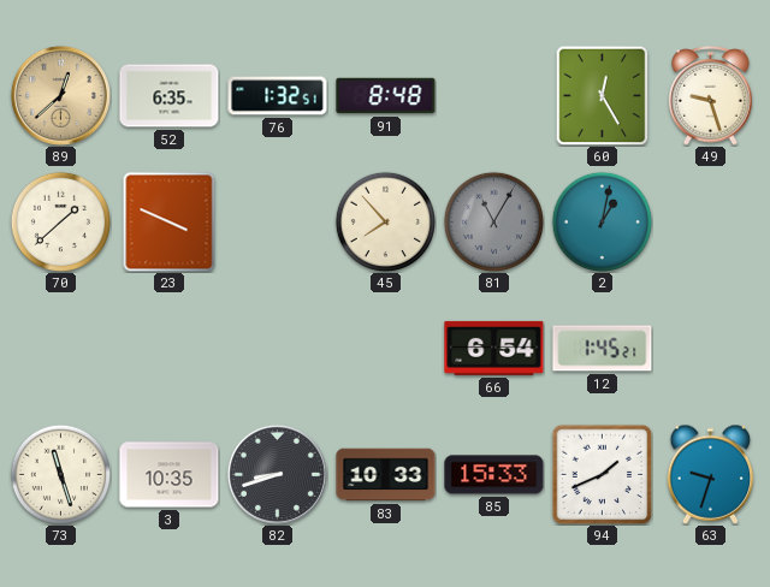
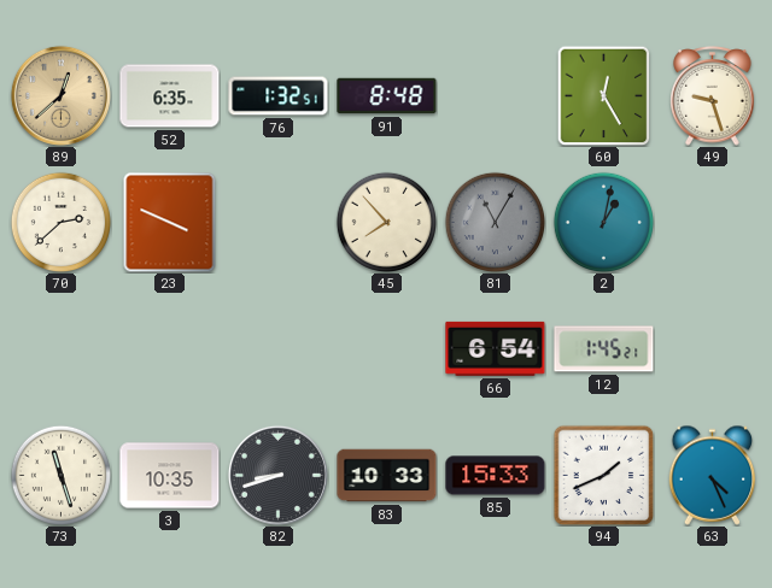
70: 1:38 -> 2:38 (60, 222)
63: 9:33 -> 4:26 (713, 475)
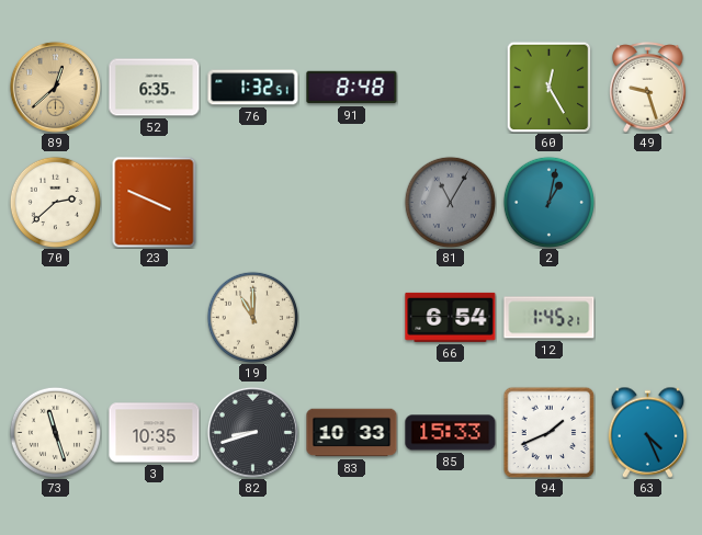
45: 7:53 -> none (386, 222)
19: none -> 11:00 (252, 317)
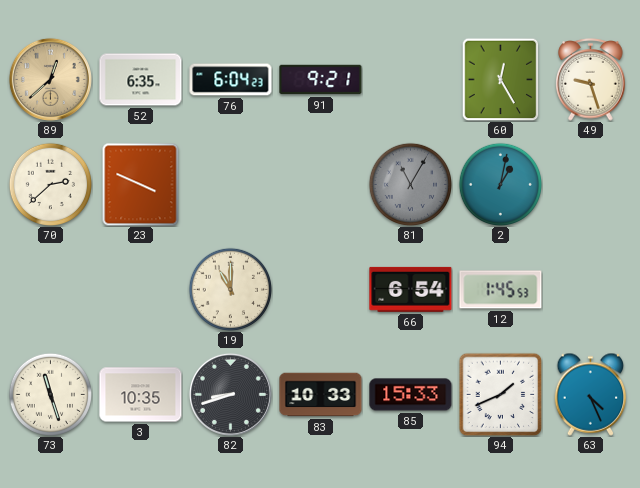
76: 1:32 -> 6:04 (231, 80)
91: 8:48 -> 9:21 (321, 80)
12: 1:45:21 -> 1:45:53 (501, 290)
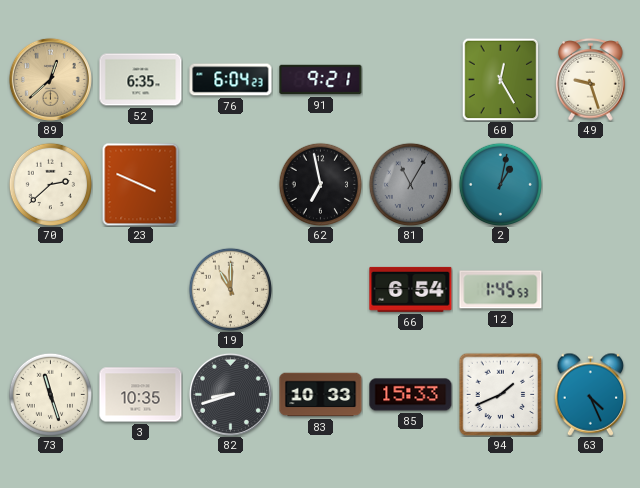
62: none -> 6:58 (320, 184)
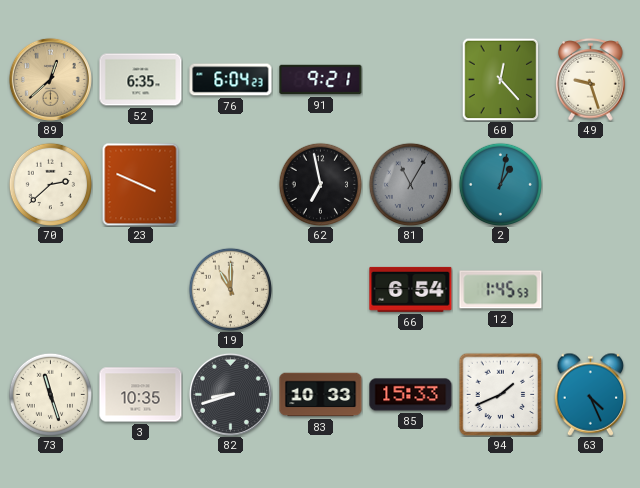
60: 12:25 -> 12:23 (501, 79)
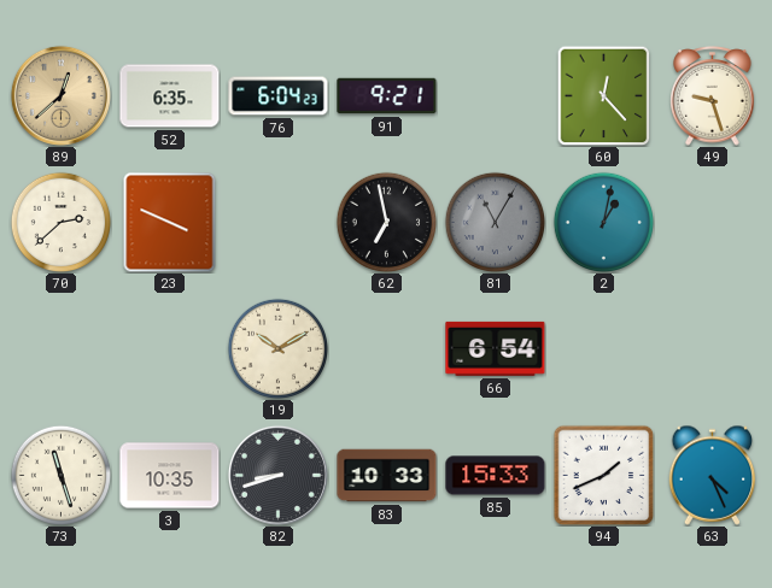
19: 11:00 -> 10:10 (277, 348)
12: 1:45 -> none (501, 290)
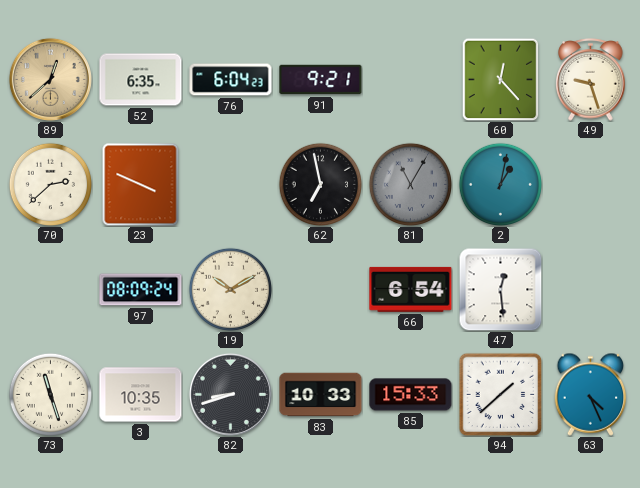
97: none -> 08:09 (141, 290)
47: none -> 12:29 (500, 289)
94: 1:41 -> 1:38 (500, 394)
